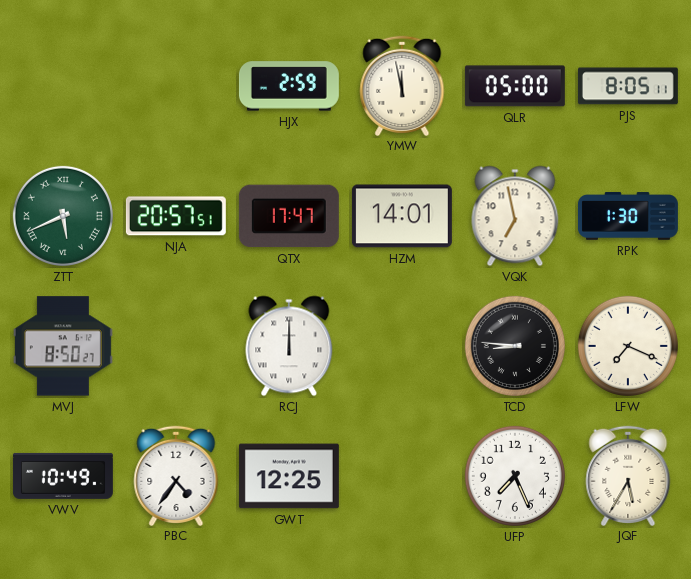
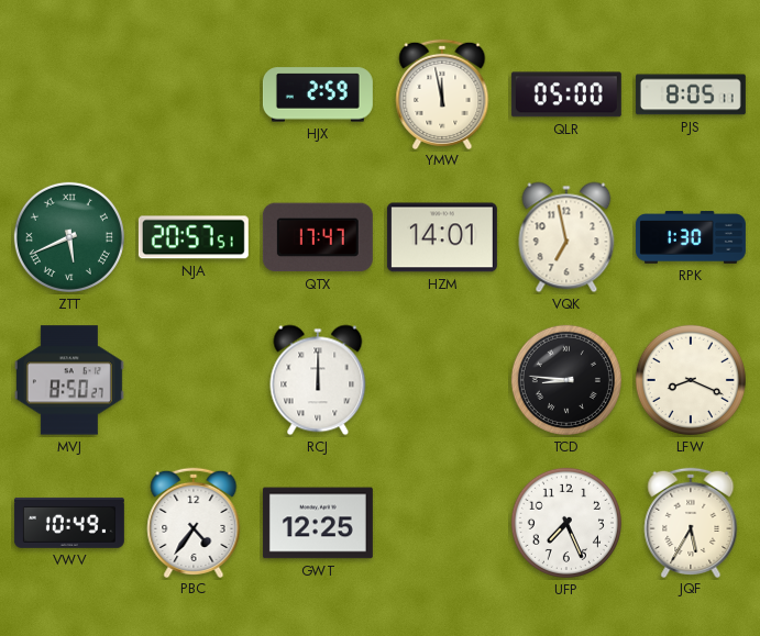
LFW: 7:19 -> 8:19 (691, 380)
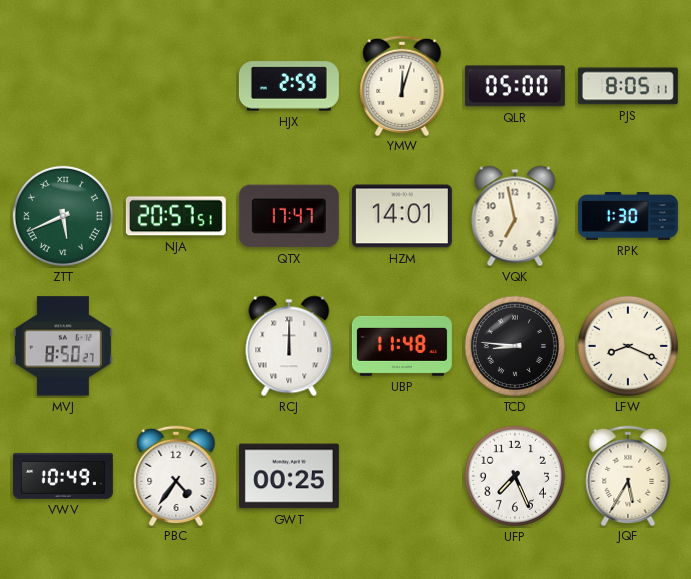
YMW: 11:58 -> 12:03 (402, 85)
UBP: none -> 11:48 (402, 346)
GWT: 12:25 -> 00:25 (289, 476)
